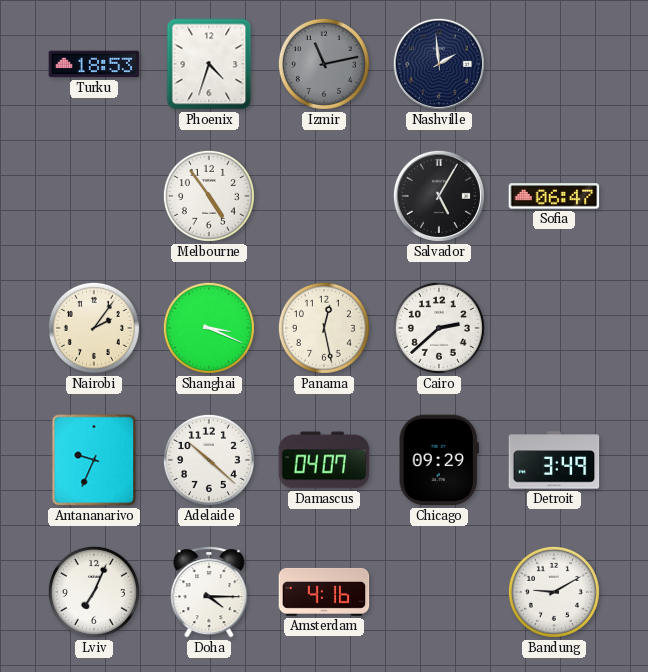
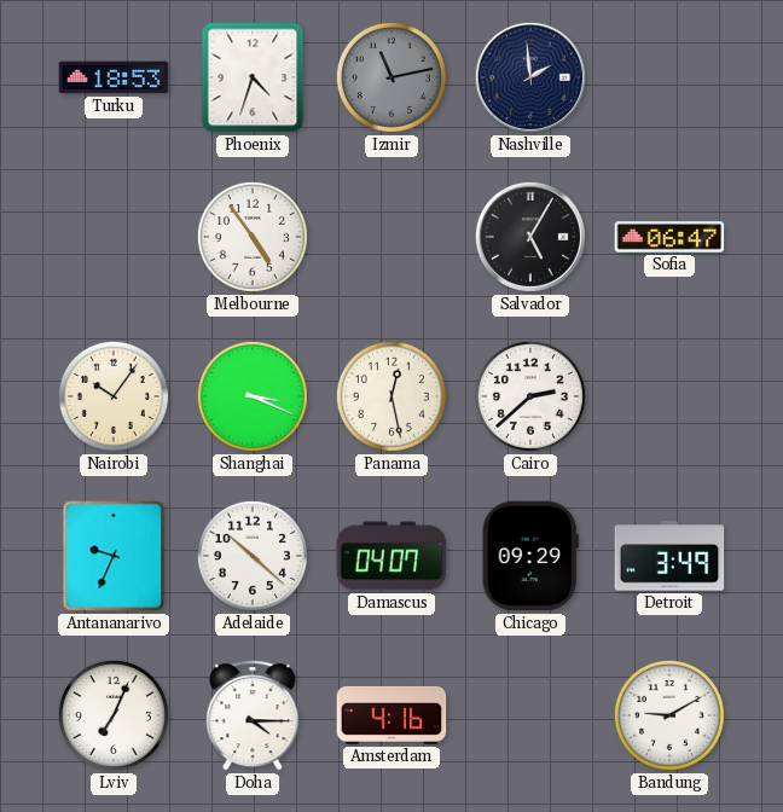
Nairobi: 2:06 -> 10:06 (114, 396)
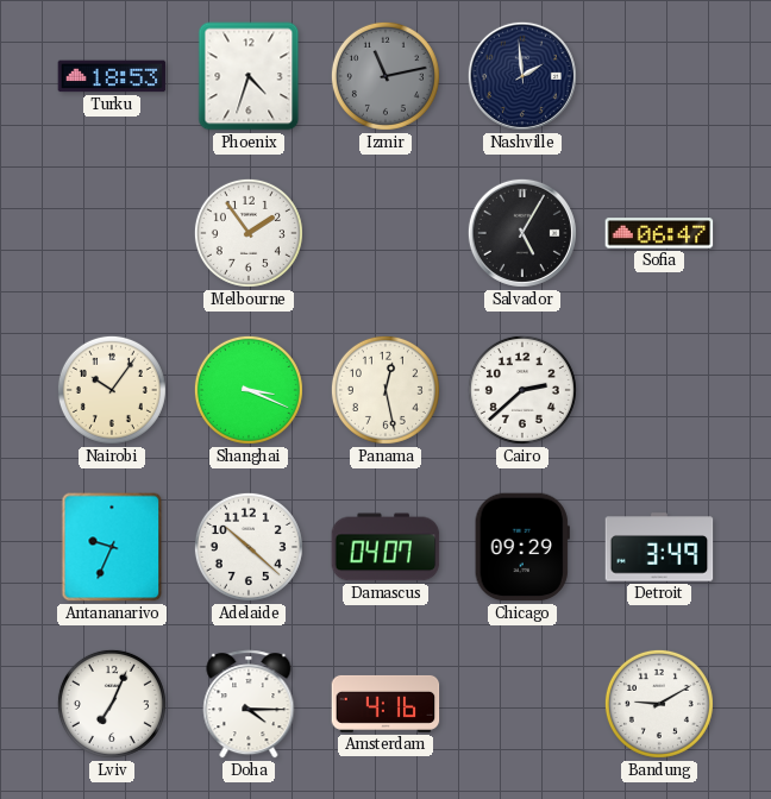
Melbourne: 4:54 -> 1:54 (249, 233)
